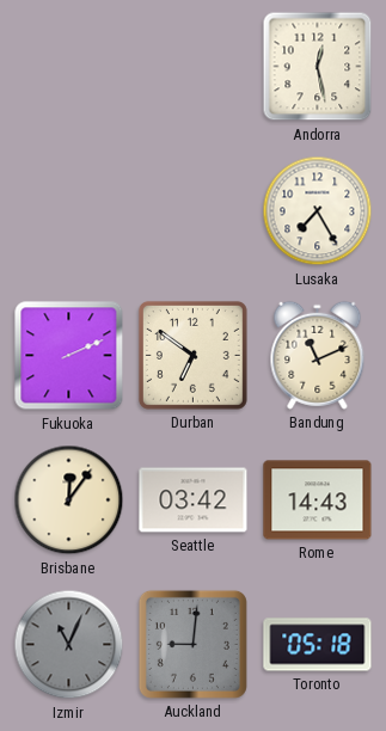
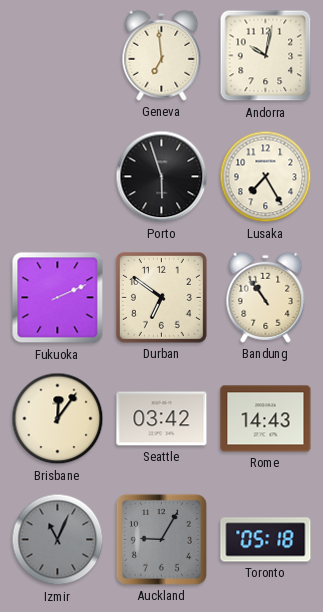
Geneva: none -> 6:59 (162, 55)
Andorra: 12:28 -> 10:02 (266, 56)
Porto: none -> 5:57 (162, 177)
Bandung: 11:11 -> 10:54 (266, 297)
Auckland: 9:01 -> 9:05 (161, 539)
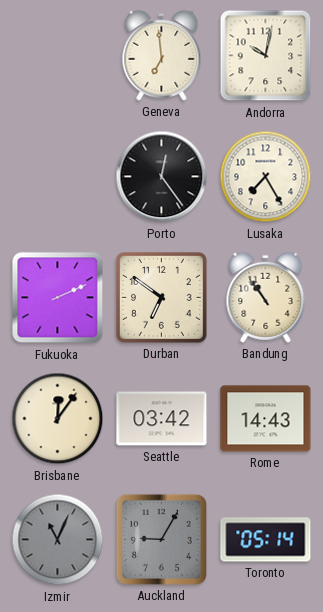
Porto: 5:57 -> 12:24 (162, 177)
Toronto: 05:18 -> 05:14 (266, 540)
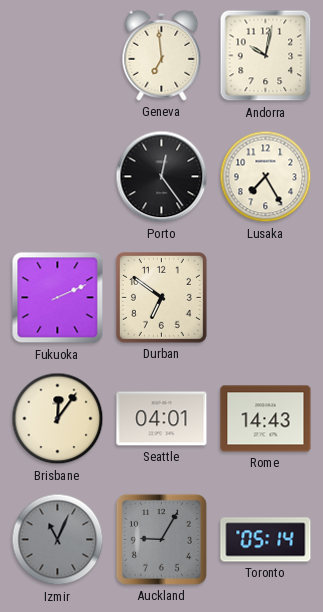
Bandung: 10:54 -> none (266, 297)
Seattle: 03:42 -> 04:01 (162, 419)
